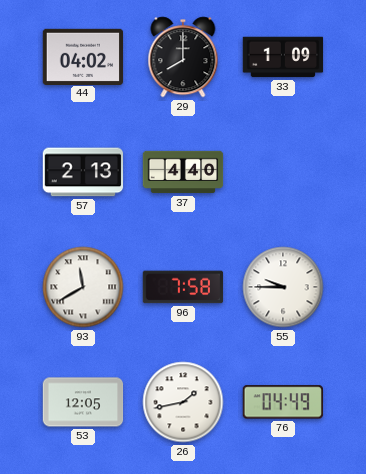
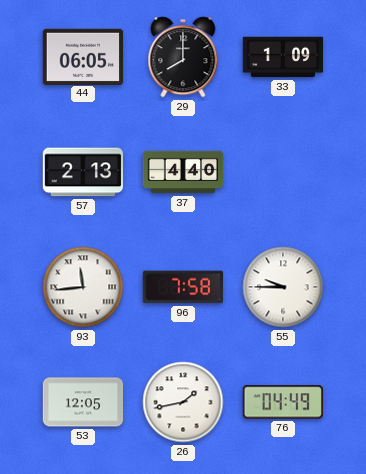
44: 04:02 -> 06:05 (83, 56)
93: 11:40 -> 11:44 (83, 287)
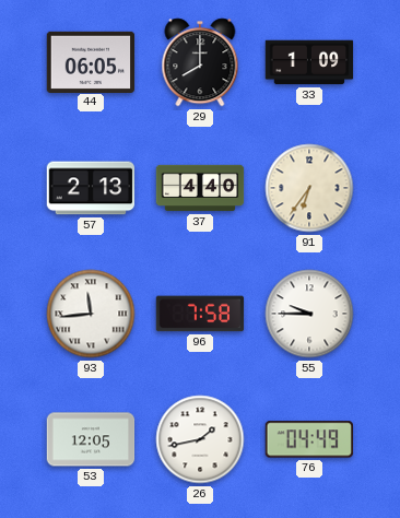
91: none -> 6:36 (309, 188)
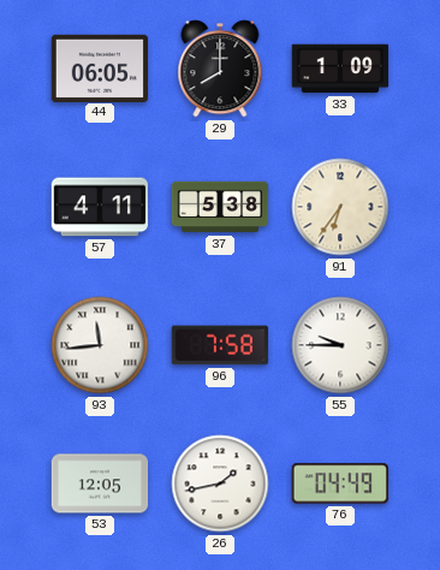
57: 2:13 -> 4:11 (100, 207)
37: 4:40 -> 5:38 (220, 207)
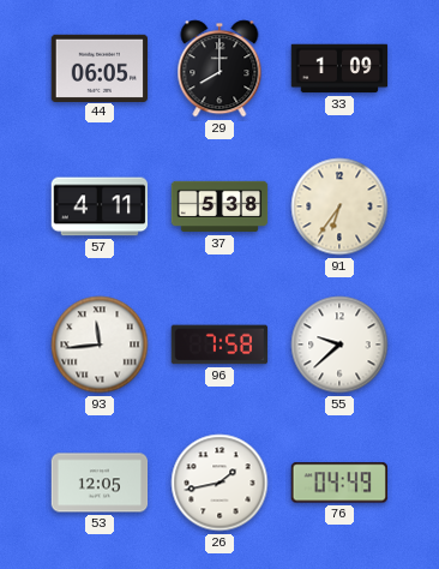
55: 9:45 -> 9:38 (339, 345)
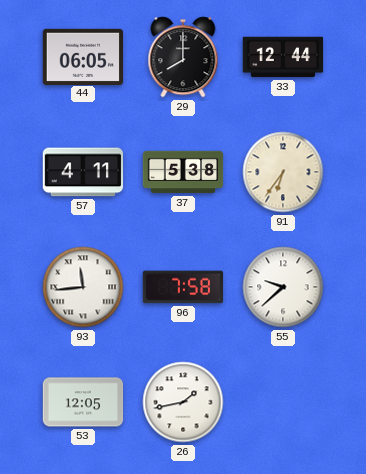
33: 1:09 -> 12:44 (283, 57)
76: 04:49 -> none (338, 483)
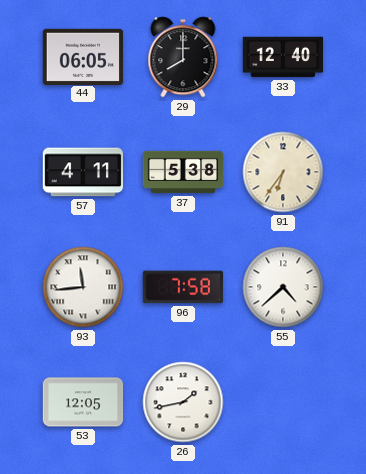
33: 12:44 -> 12:40 (283, 57)
55: 9:38 -> 4:38 (283, 287)
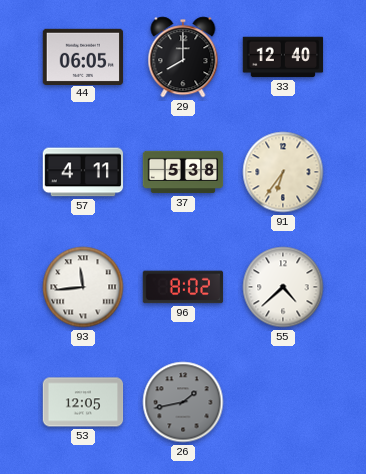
96: 7:58 -> 8:02 (183, 287)
26 dial: white -> grey (183, 402)
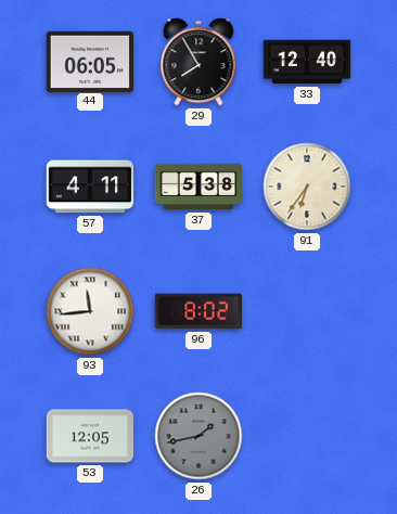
29: 8:00 -> 7:55 (198, 62)
55: 4:38 -> none (283, 287)
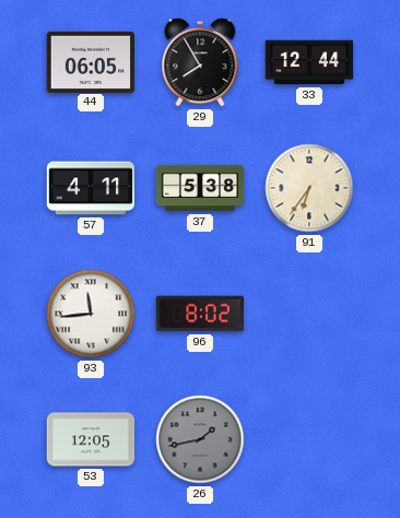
33: 12:40 -> 12:44 (309, 62)
